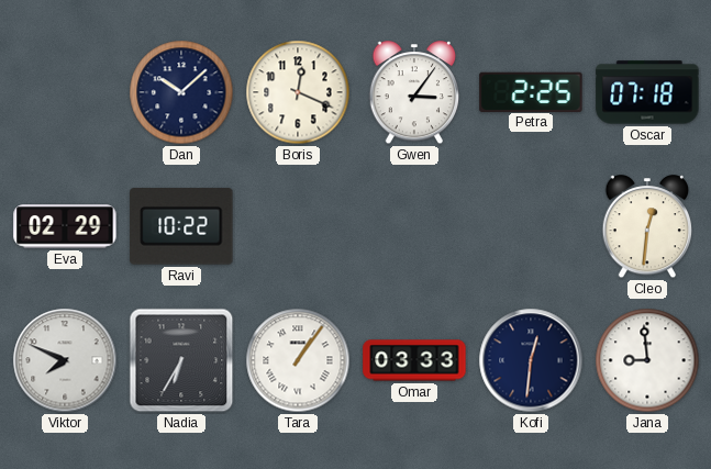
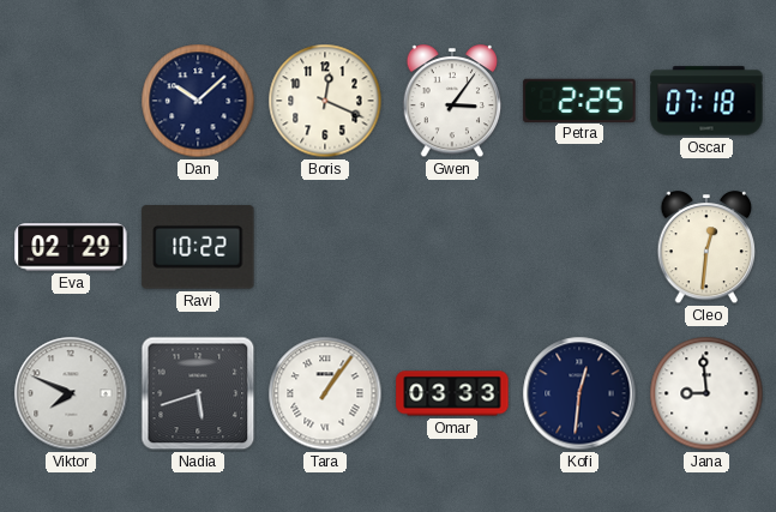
Nadia: 6:35 -> 5:42 (198, 393)
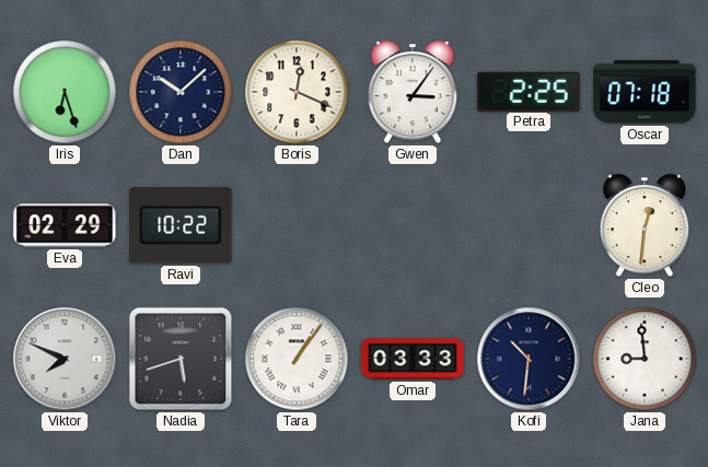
Iris: none -> 6:27 (65, 92)
Kofi: 12:31 -> 10:31 (529, 359)
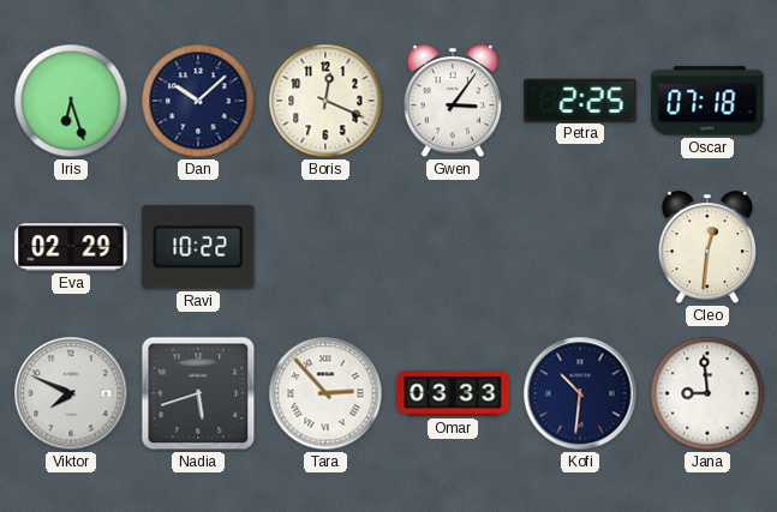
Tara: 1:06 -> 2:53 (325, 393)
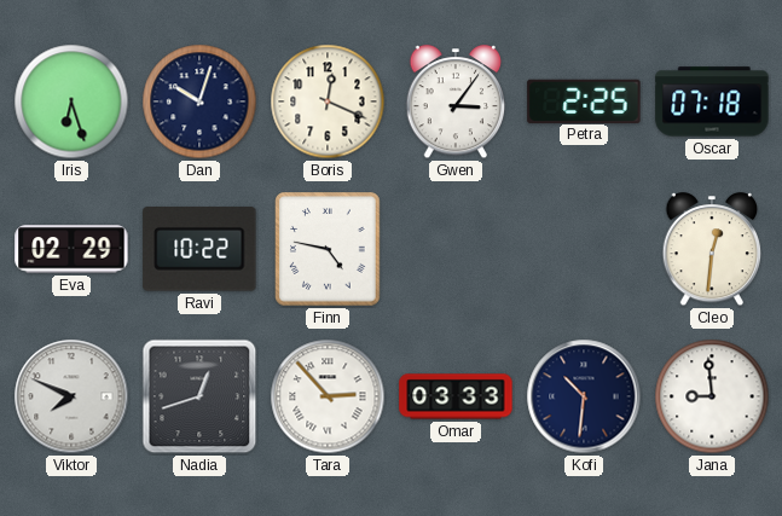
Dan: 10:08 -> 10:03 (199, 102)
Finn: none -> 4:47 (328, 249)
Nadia: 5:42 -> 12:42 (199, 396)
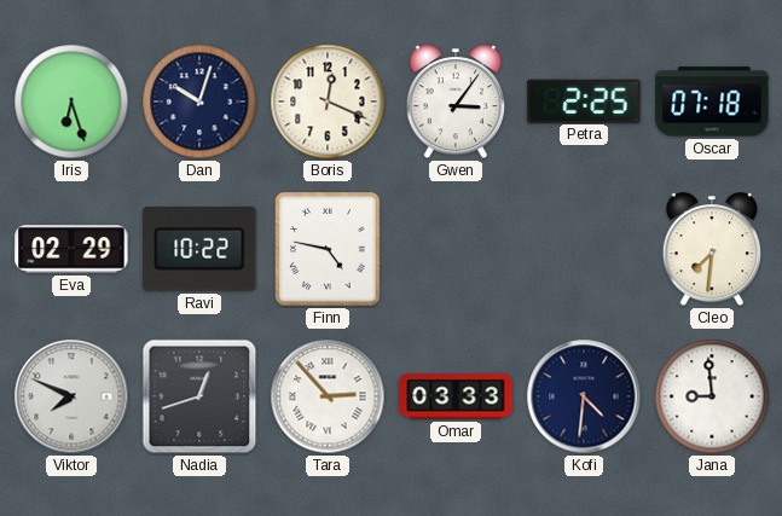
Cleo: 12:31 -> 7:31 (712, 250)
Kofi: 10:31 -> 4:31 (584, 396)
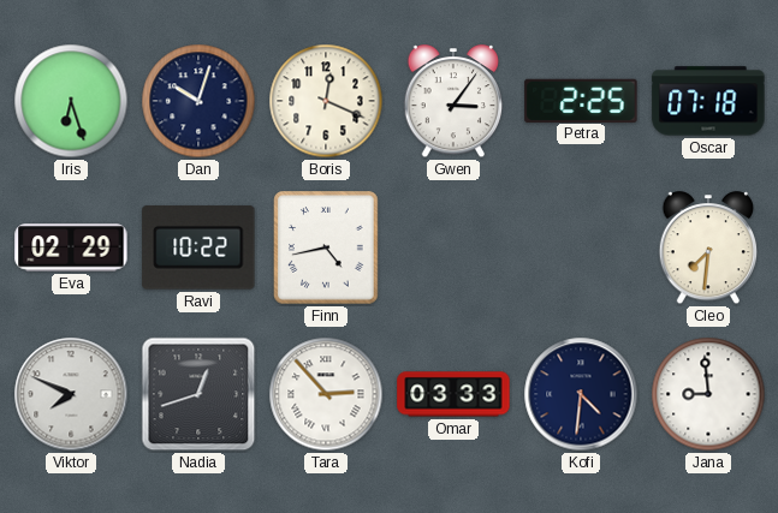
Finn: 4:47 -> 4:43 (326, 247)
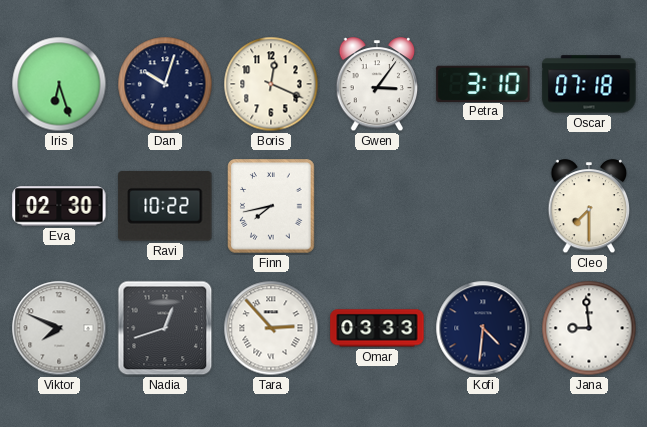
Petra: 2:25 -> 3:10 (483, 83)
Eva: 02:29 -> 02:30 (59, 206)
Finn: 4:43 -> 7:43 (271, 206)
Cleo: 7:31 -> 7:30 (589, 207)
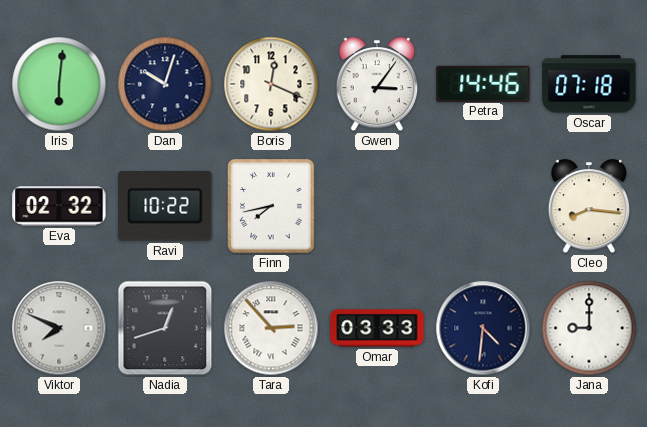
Iris: 6:27 -> 6:01 (59, 84)
Petra: 3:10 -> 14:46 (483, 83)
Eva: 02:30 -> 02:32 (59, 206)
Cleo: 7:30 -> 8:16 (589, 207)
Jana: 8:59 -> 9:00 (589, 328)
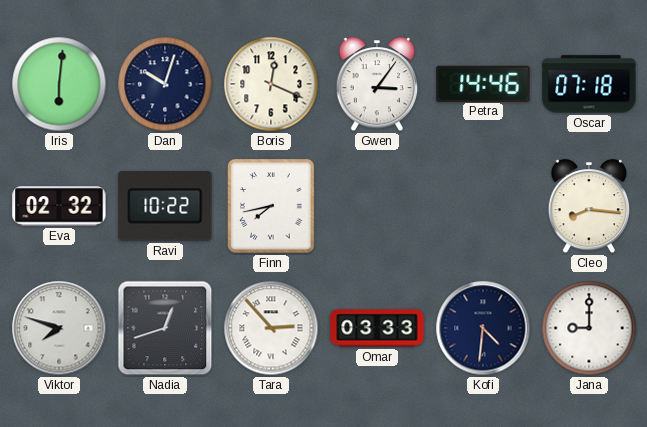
Viktor: 7:49 -> 7:48 (59, 328)
